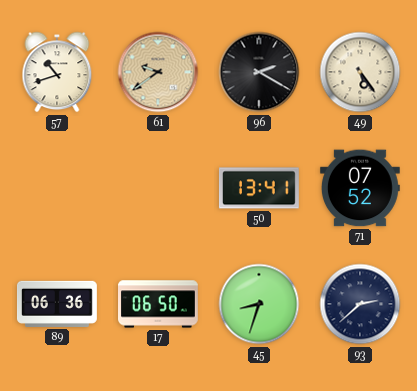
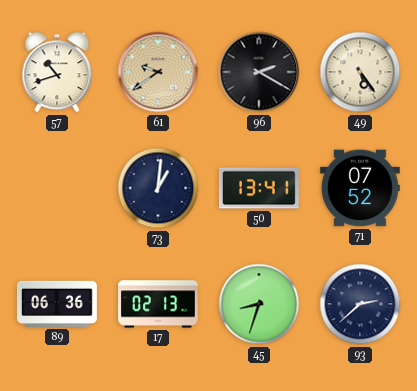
73: none -> 1:01 (158, 188)
17: 06:50 -> 02:13 (159, 304)
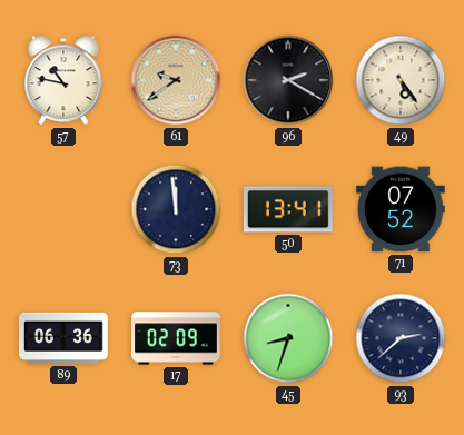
57: 10:42 -> 10:47 (63, 80)
73: 1:01 -> 11:59 (176, 209)
17: 02:13 -> 02:09 (177, 338)
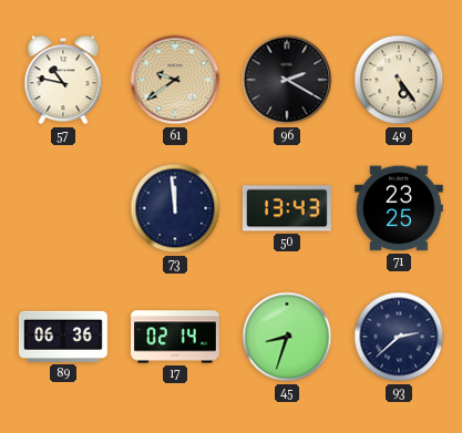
50: 13:41 -> 13:43 (287, 208)
71: 07:52 -> 23:25 (399, 208)
17: 02:09 -> 02:14 (176, 337)
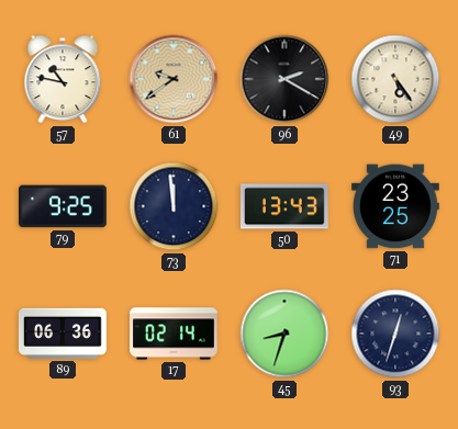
79: none -> 9:25 (63, 206)
93: 2:38 -> 12:33 (395, 334)
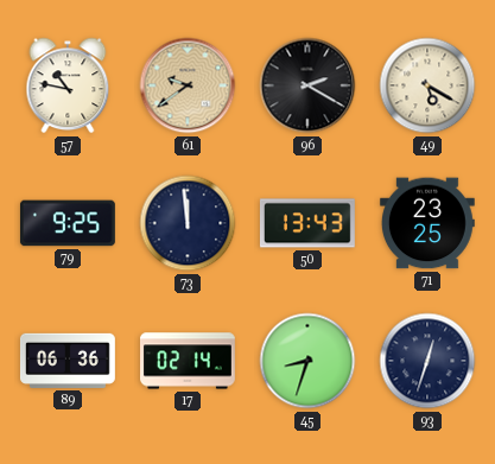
49: 5:24 -> 5:20 (427, 85)
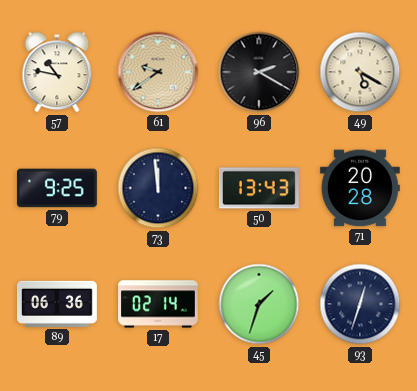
71: 23:25 -> 20:28 (360, 188)
45: 8:33 -> 1:33 (259, 304)
